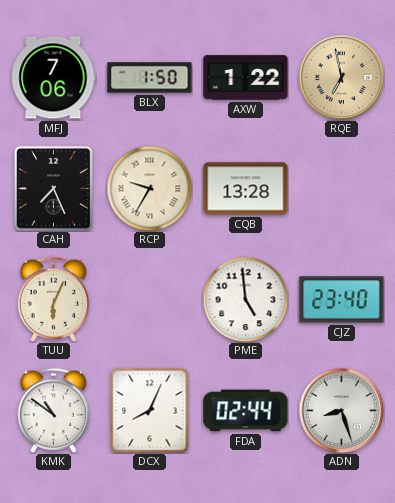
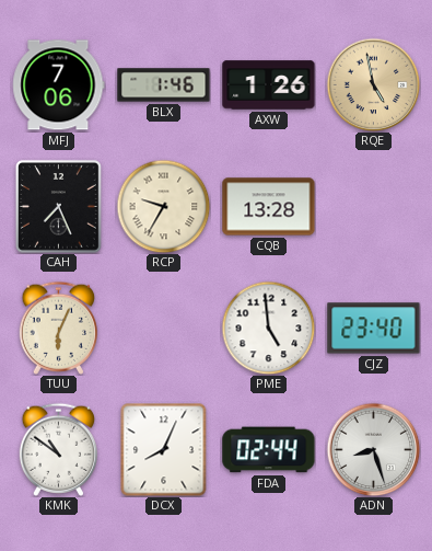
BLX: 1:50 -> 1:46 (164, 85)
AXW: 1:22 -> 1:26 (269, 85)
RQE: 6:58 -> 4:58 (373, 84)
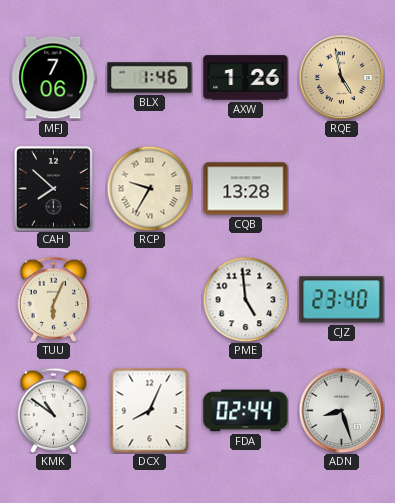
CAH: 7:26 -> 7:52 (53, 188)
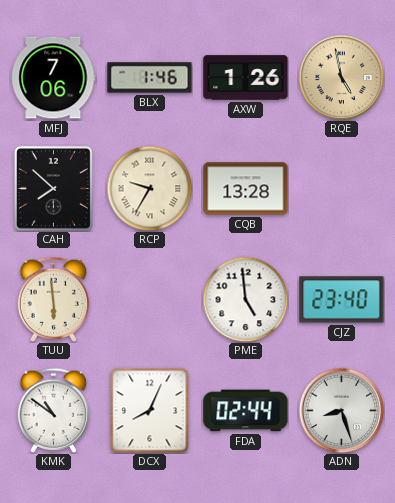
TUU: 6:04 -> 5:59 (53, 299)
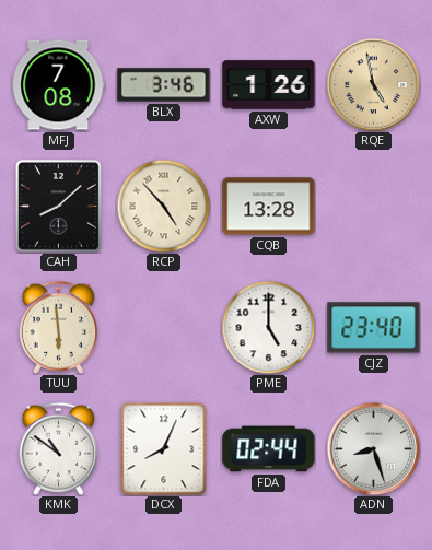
MFJ: 7:06 -> 7:08 (59, 85)
BLX: 1:46 -> 3:46 (164, 85)
CAH: 7:52 -> 8:08 (58, 206)
RCP: 9:35 -> 4:53 (163, 206)
PME: 4:59 -> 5:00 (268, 327)
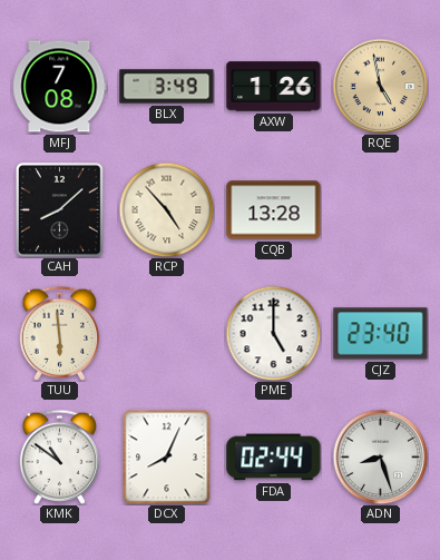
BLX: 3:46 -> 3:49 (167, 87)
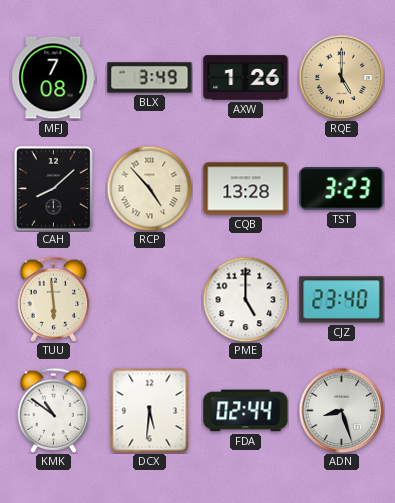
RQE: 4:58 -> 5:00 (341, 77)
TST: none -> 3:23 (342, 189)
DCX: 8:04 -> 5:31 (150, 410)
